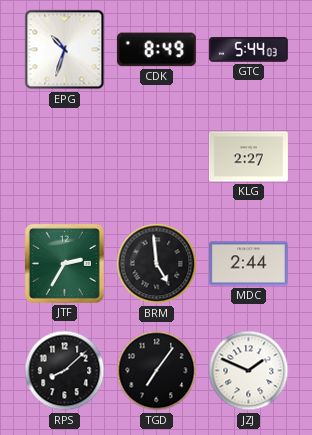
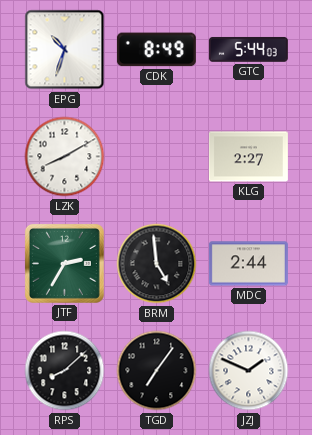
LZK: none -> 8:10 (65, 157)
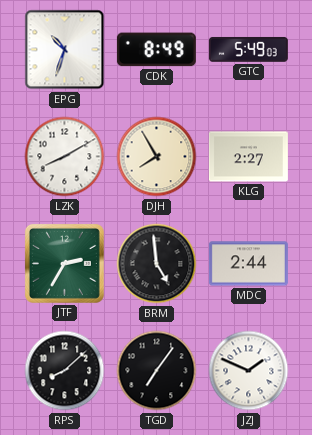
GTC: 5:44 -> 5:49 (248, 49)
DJH: none -> 7:55 (157, 157)
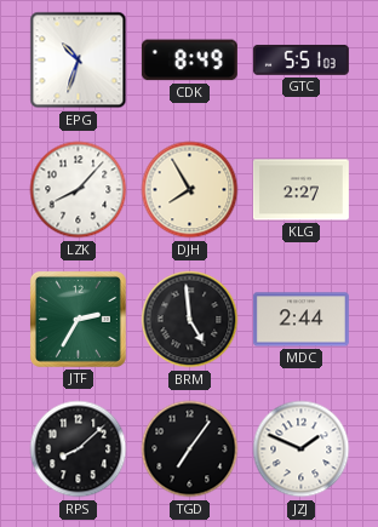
GTC: 5:49 -> 5:51 (300, 59)
LZK: 8:10 -> 8:07 (79, 190)
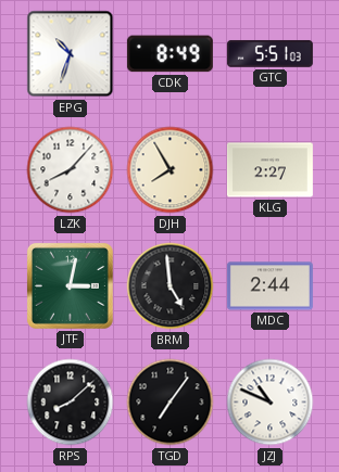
JTF: 2:35 -> 3:02 (70, 285)
JZJ: 1:49 -> 10:49 (271, 403)
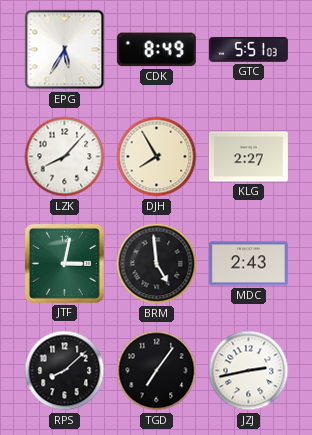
EPG: 10:33 -> 5:35 (65, 50)
MDC: 2:44 -> 2:43 (248, 264)
JZJ: 10:49 -> 2:43 (249, 371)
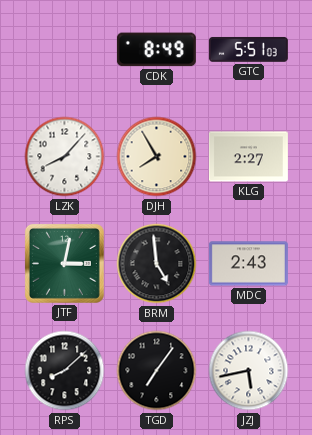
EPG: 5:35 -> none (65, 50)
JZJ: 2:43 -> 5:43 (249, 371)
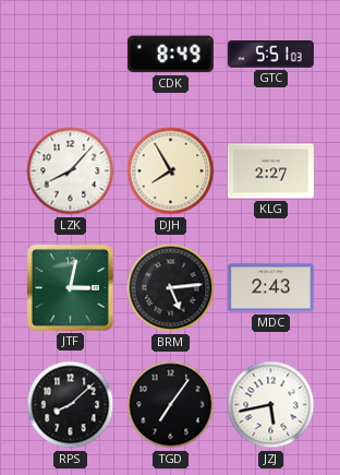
BRM: 4:59 -> 5:14 (171, 288)
